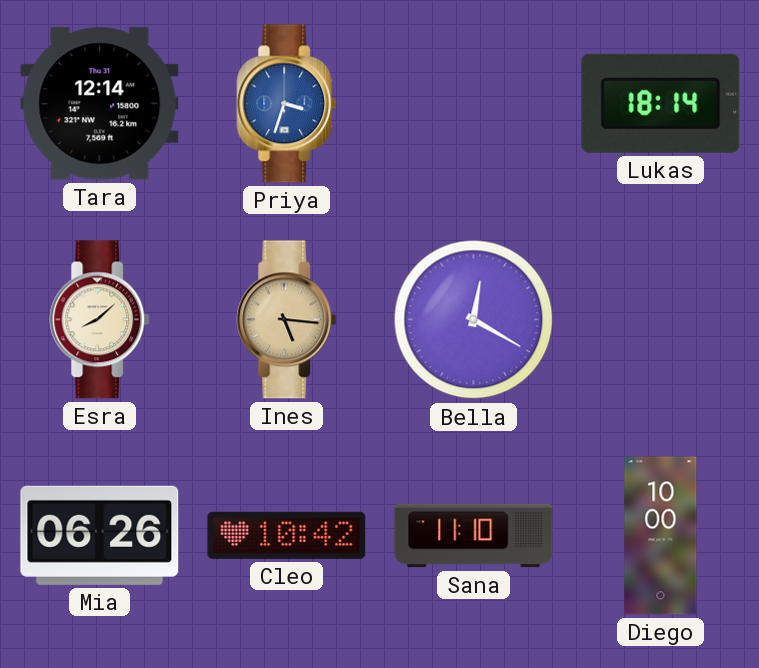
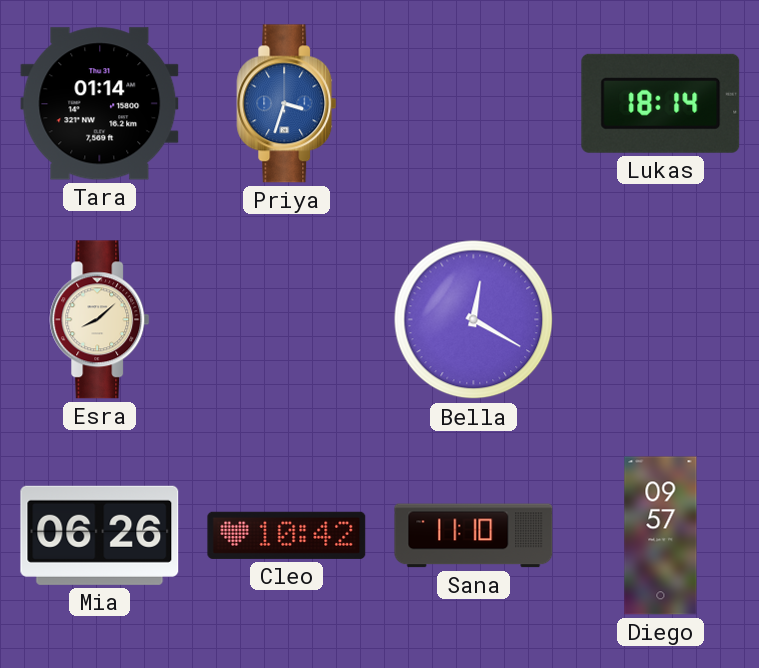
Tara: 12:14 -> 01:14 (100, 104)
Ines: 5:16 -> none (287, 320)
Diego: 10:00 -> 09:57 (661, 536)
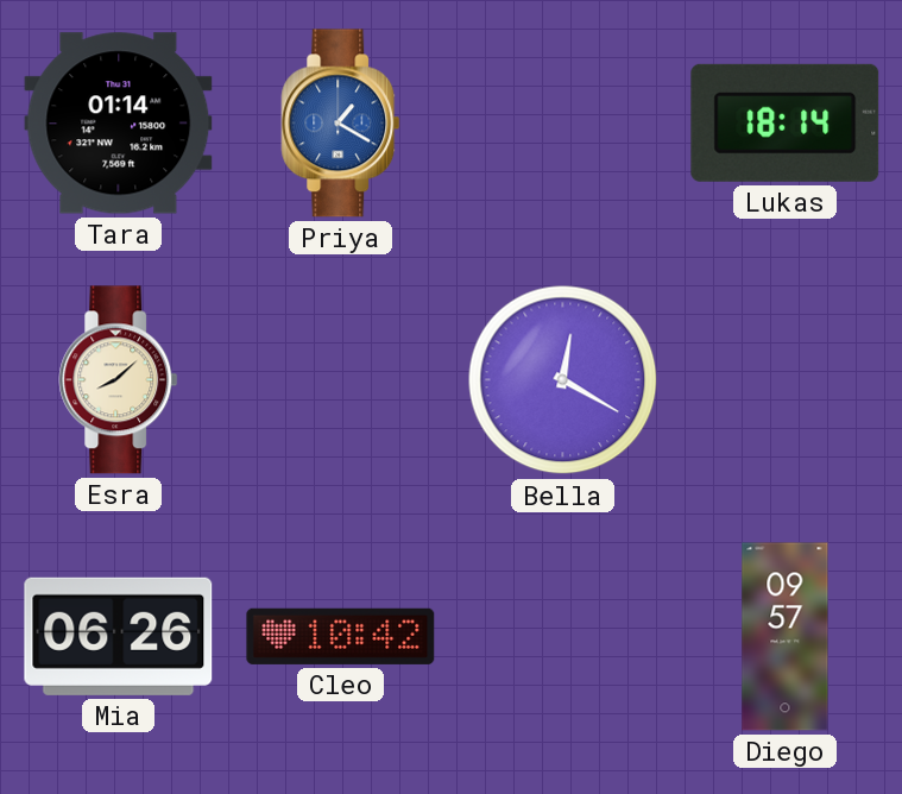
Priya: 3:33 -> 1:20 (341, 124)
Sana: 11:10 -> none (474, 536)
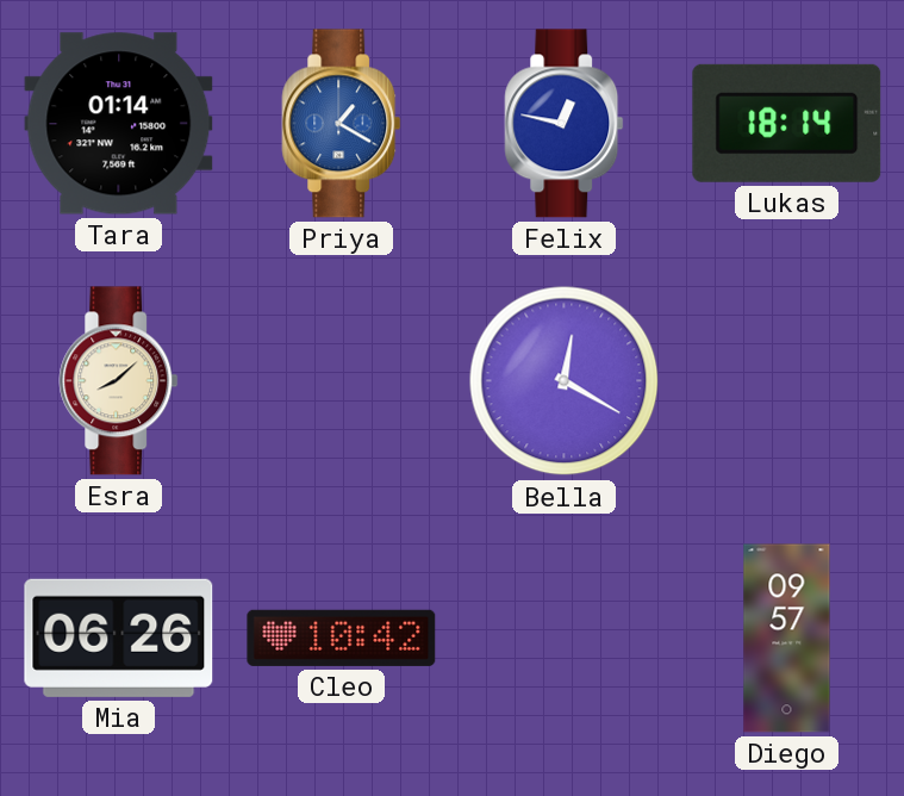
Felix: none -> 12:47 (565, 124)
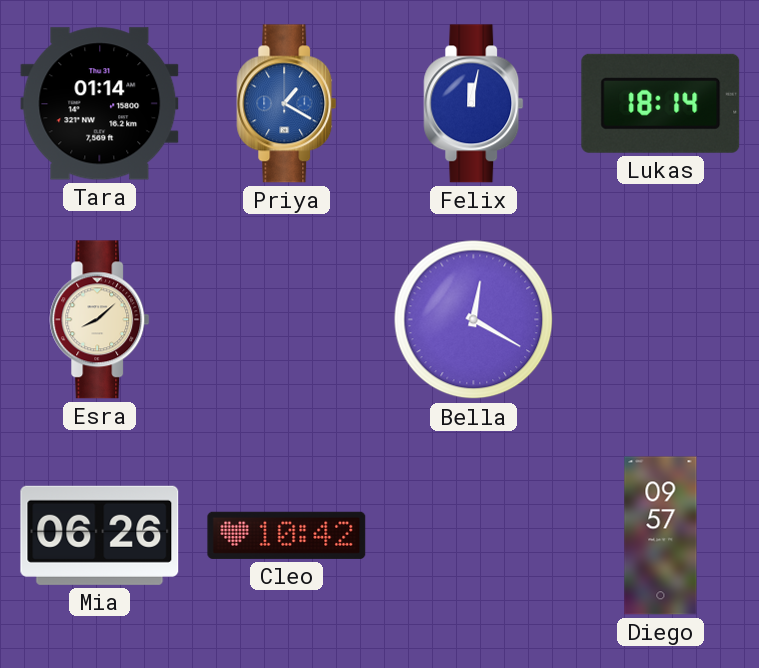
Felix: 12:47 -> 12:02 (474, 104)
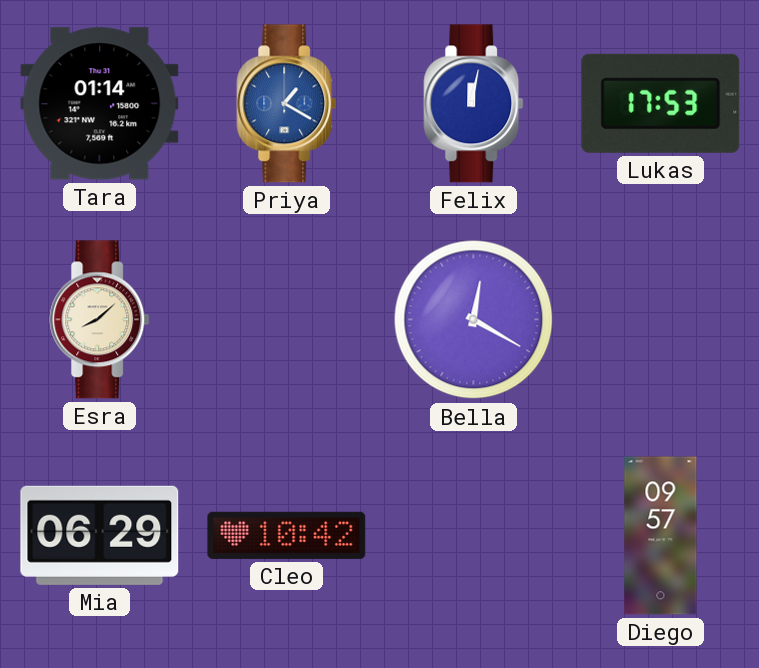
Lukas: 18:14 -> 17:53 (661, 103)
Mia: 06:26 -> 06:29 (100, 535)
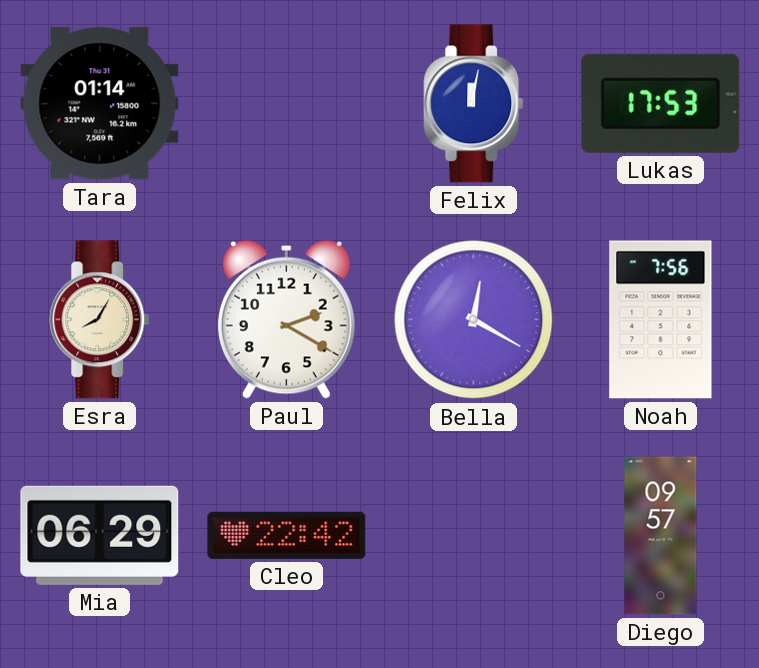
Priya: 1:20 -> none (287, 104)
Esra: 8:08 -> 8:05 (100, 320)
Paul: none -> 2:20 (286, 319)
Noah: none -> 7:56 (661, 320)
Cleo: 10:42 -> 22:42 (287, 535)
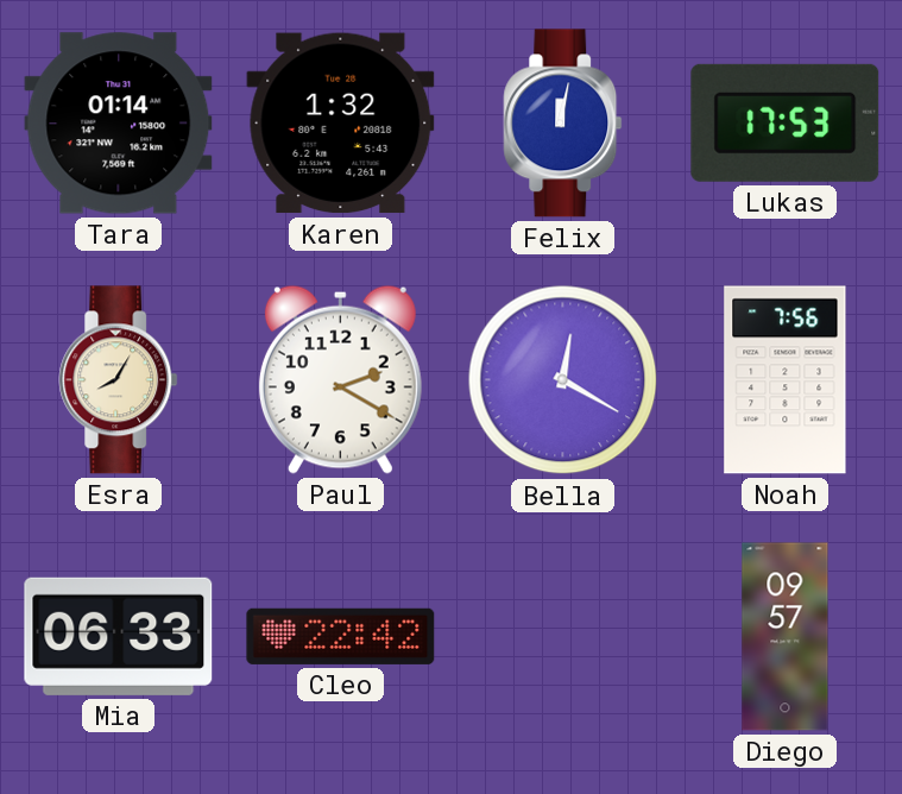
Karen: none -> 1:32 (341, 124)
Mia: 06:29 -> 06:33 (119, 636)
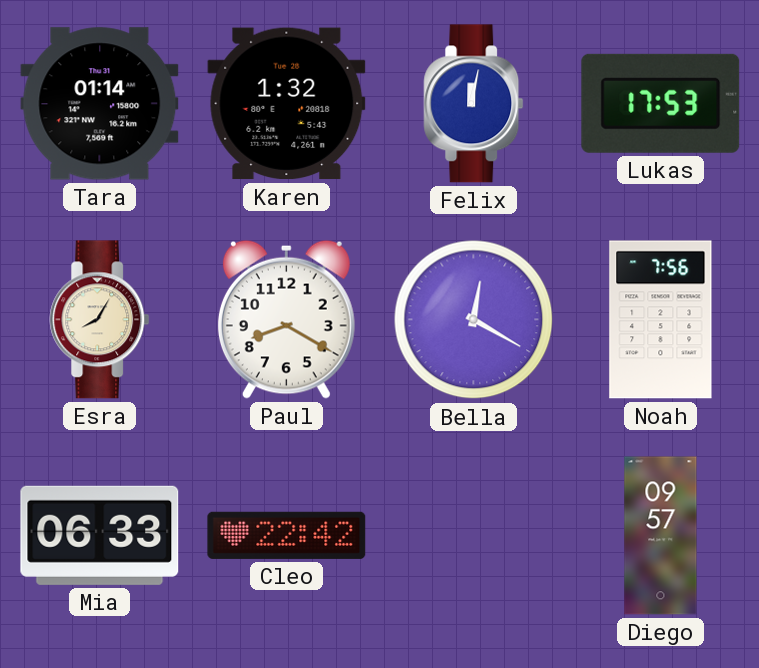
Paul: 2:20 -> 8:20 (286, 319)
